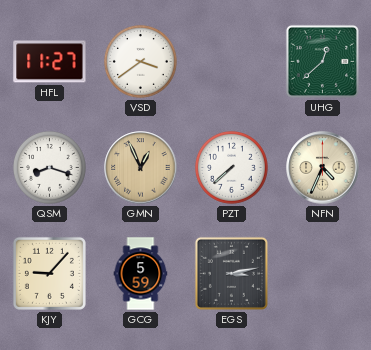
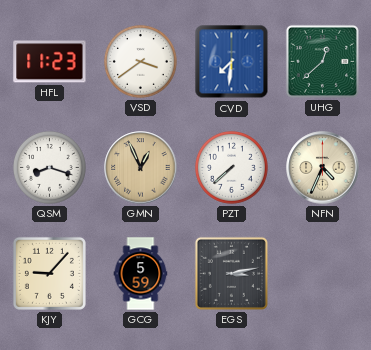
HFL: 11:27 -> 11:23 (50, 62)
CVD: none -> 7:31 (232, 62)
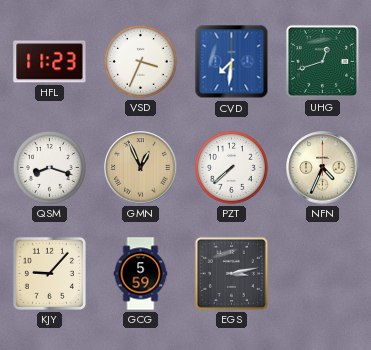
VSD: 3:39 -> 3:34 (140, 61)
UHG: 12:38 -> 12:42 (322, 61)
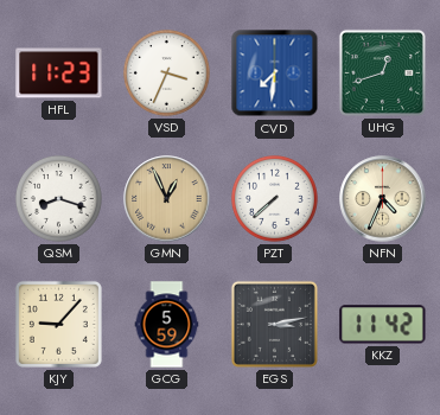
KKZ: none -> 11:42 (383, 325)
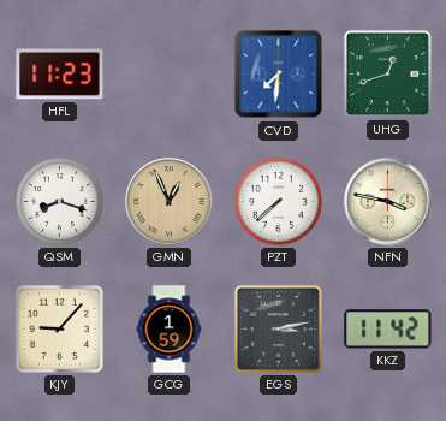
VSD: 3:34 -> none (166, 72)
NFN: 4:34 -> 3:47 (388, 202)
GCG: 5:59 -> 1:59 (170, 330)
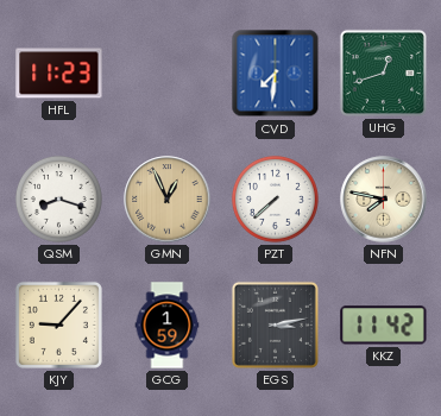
NFN: 3:47 -> 7:47 (384, 200)
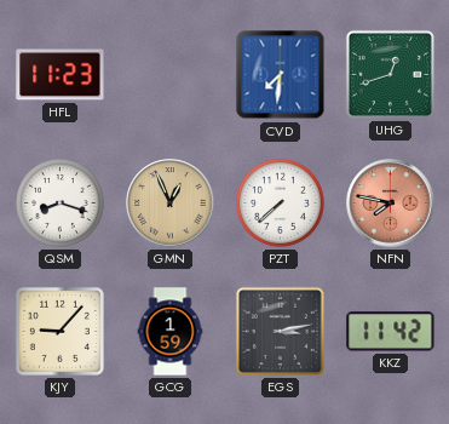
NFN dial: cream -> salmon (391, 204)
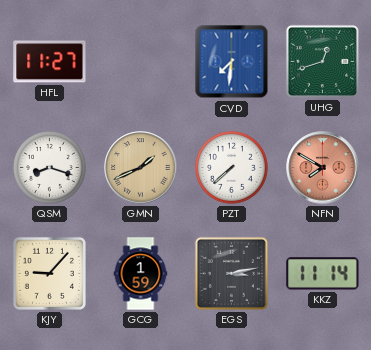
HFL: 11:23 -> 11:27 (50, 62)
GMN: 12:56 -> 1:41 (141, 168)
NFN: 7:47 -> 7:50 (323, 168)
KKZ: 11:42 -> 11:14 (323, 274)
